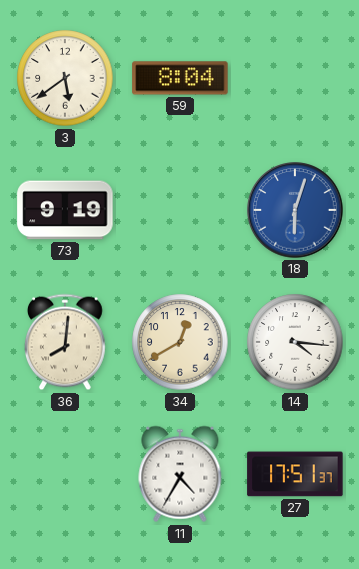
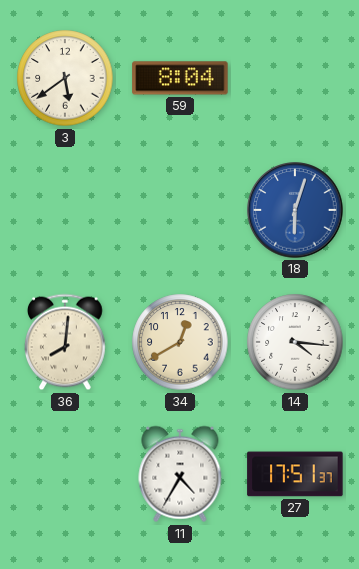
73: 9:19 -> none (65, 210)
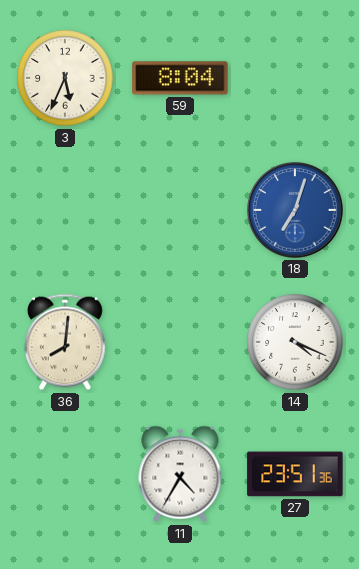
3: 5:39 -> 5:34 (65, 78)
18: 6:03 -> 7:03 (295, 210)
34: 12:40 -> none (180, 342)
14: 4:16 -> 4:19 (295, 342)
27: 17:51 -> 23:51 (295, 474)
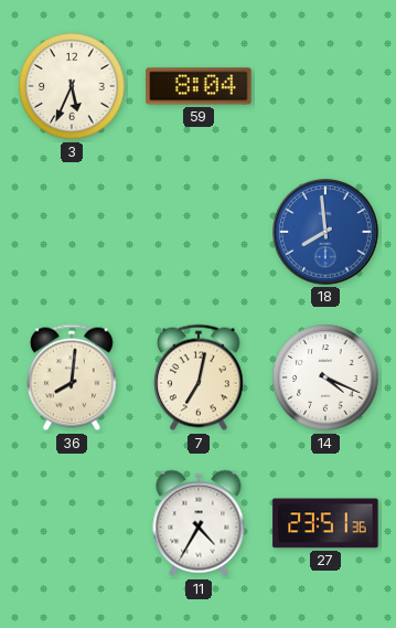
18: 7:03 -> 7:59 (325, 232)
7: none -> 7:02 (199, 377)
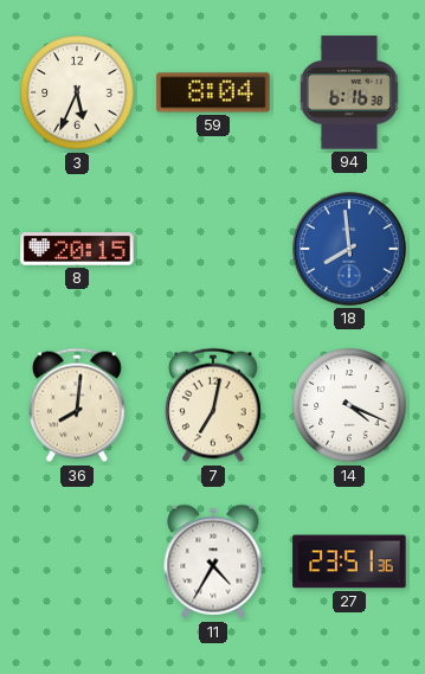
94: none -> 6:16 (349, 92)
8: none -> 20:15 (77, 249)
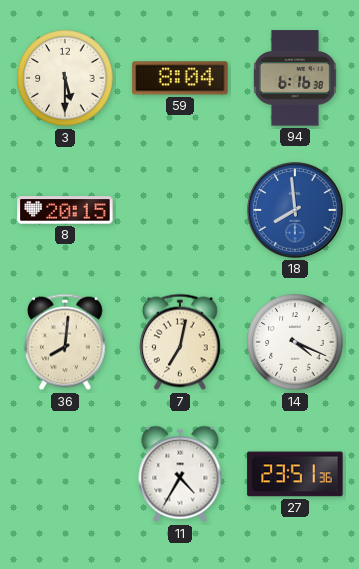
3: 5:34 -> 5:30 (65, 78)
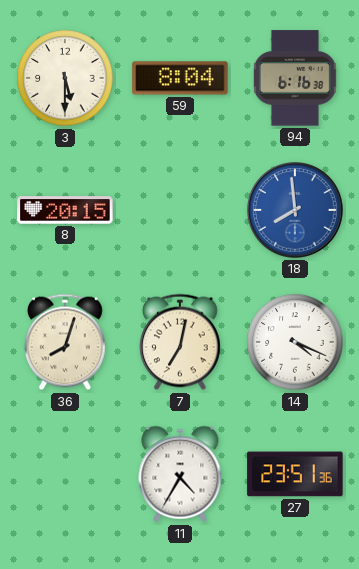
36: 8:01 -> 8:03 (65, 342)
